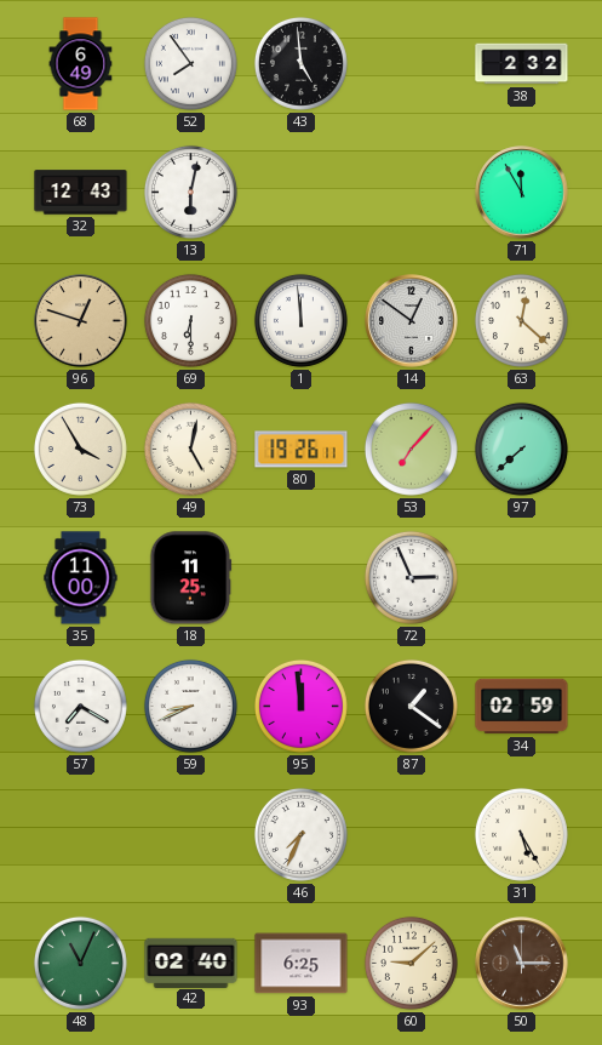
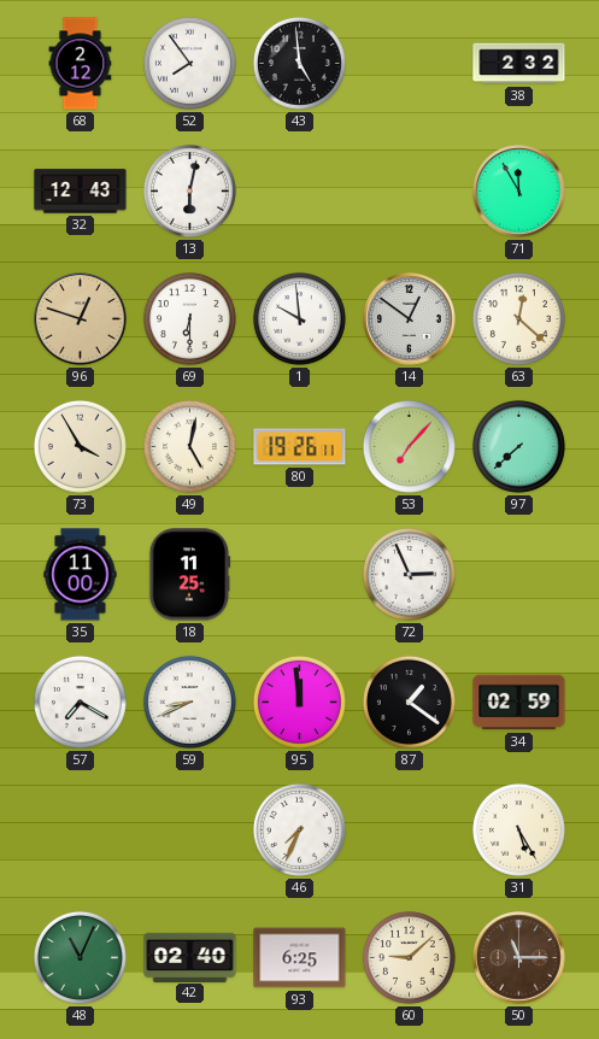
68: 6:49 -> 2:12 (81, 64)
1: 11:59 -> 9:59 (299, 318)
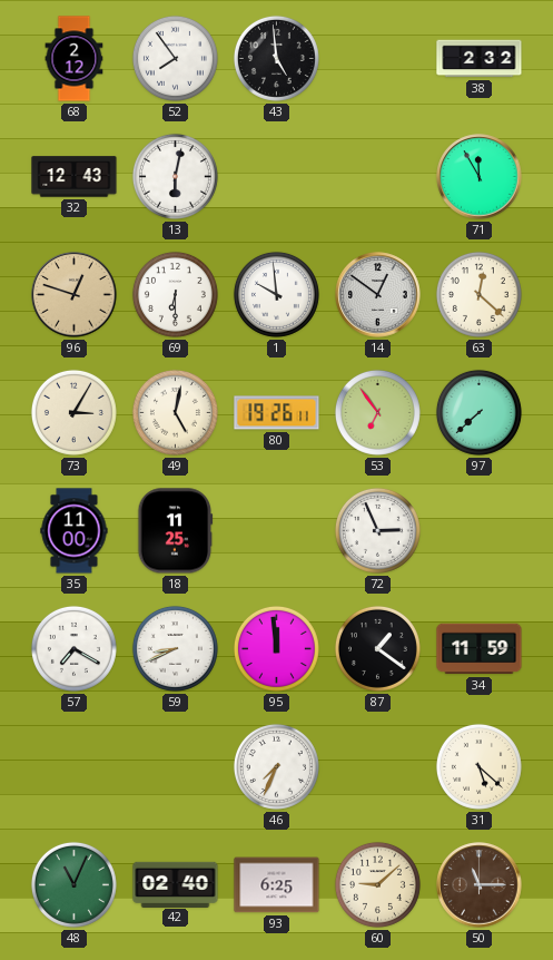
73: 3:55 -> 3:05 (73, 412)
53: 7:07 -> 6:54 (377, 412)
34: 02:59 -> 11:59 (480, 649)
31: 5:25 -> 5:22 (478, 766)
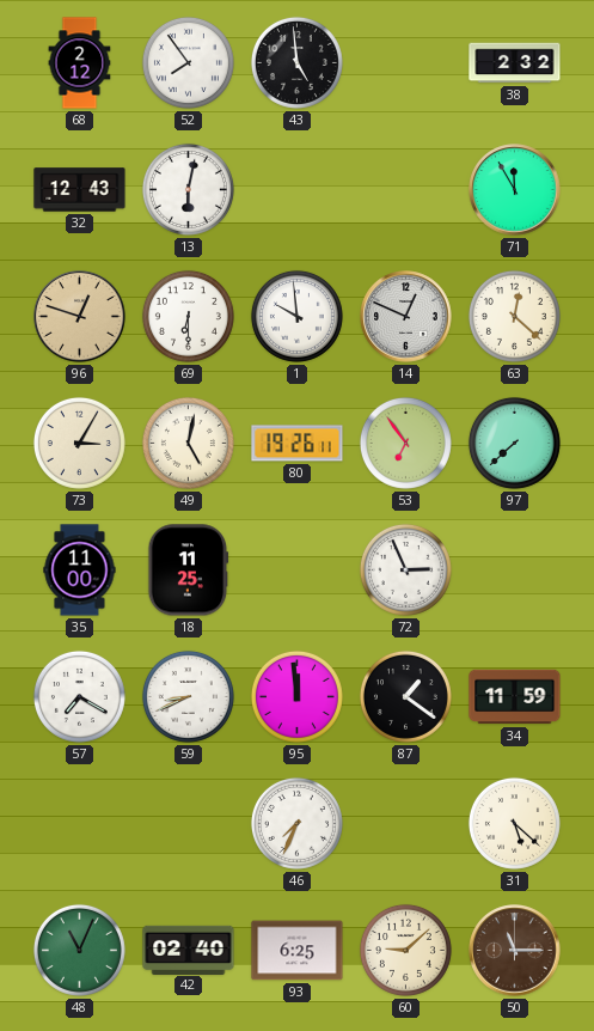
14: 12:51 -> 12:49 (406, 317)
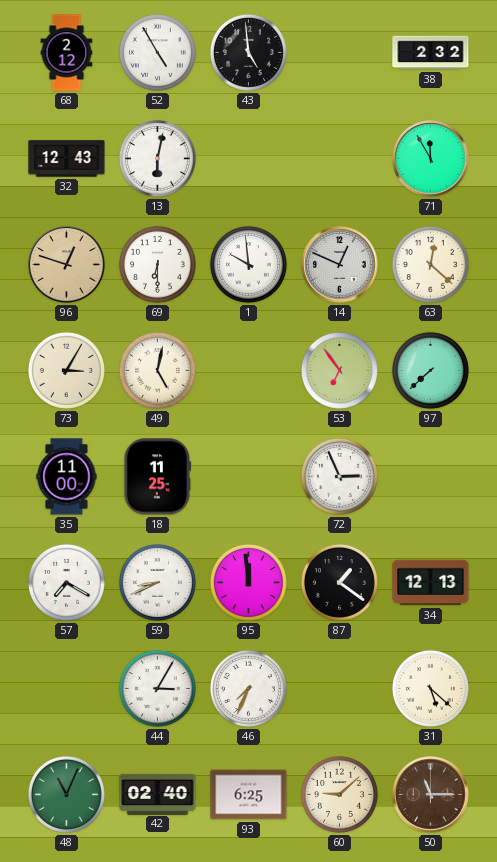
52: 7:54 -> 4:55 (157, 52)
80: 19:26 -> none (298, 444)
34: 11:59 -> 12:13 (431, 583)
44: none -> 3:05 (157, 688)
